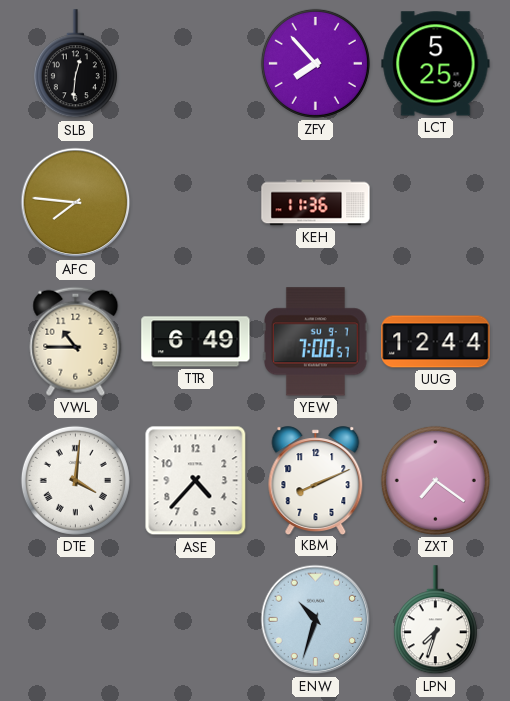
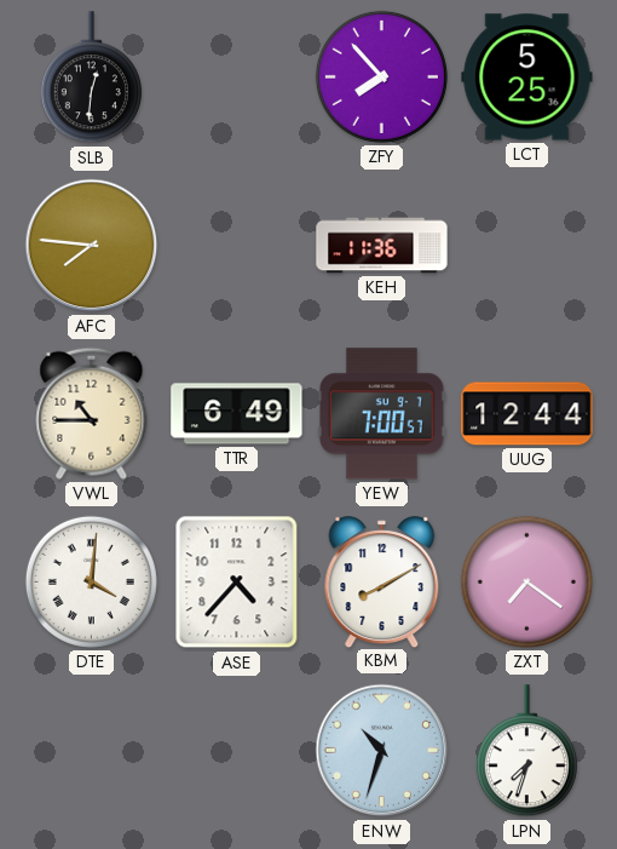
KBM: 8:11 -> 8:10 (382, 581)
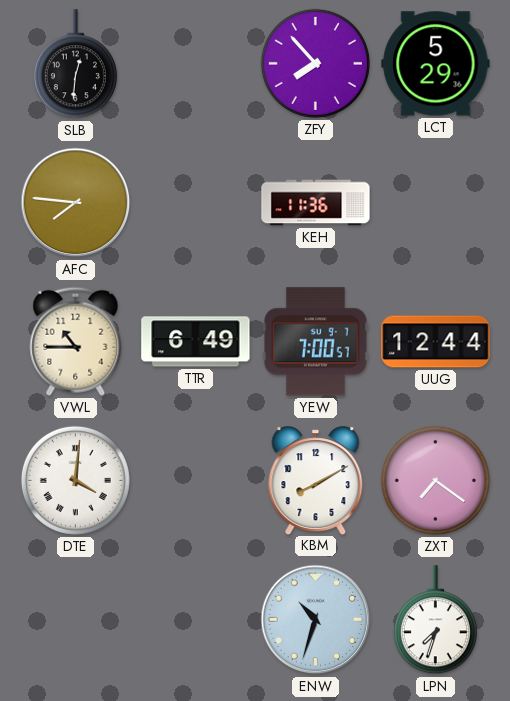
LCT: 5:25 -> 5:29 (436, 64)
ASE: 4:37 -> none (237, 583)
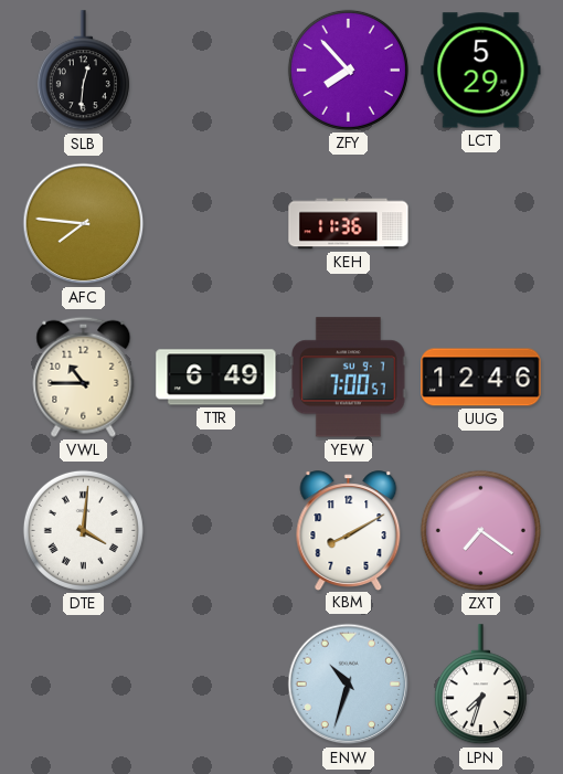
UUG: 12:44 -> 12:46 (481, 378)
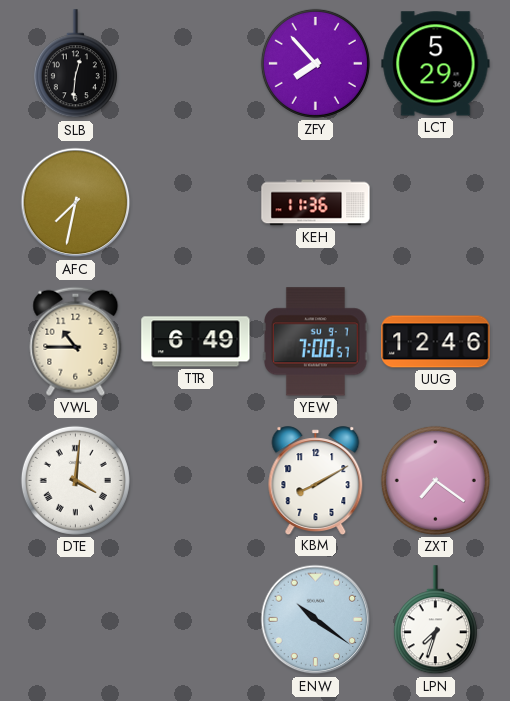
AFC: 7:46 -> 7:32 (76, 203)
ENW: 10:33 -> 10:21 (316, 620)
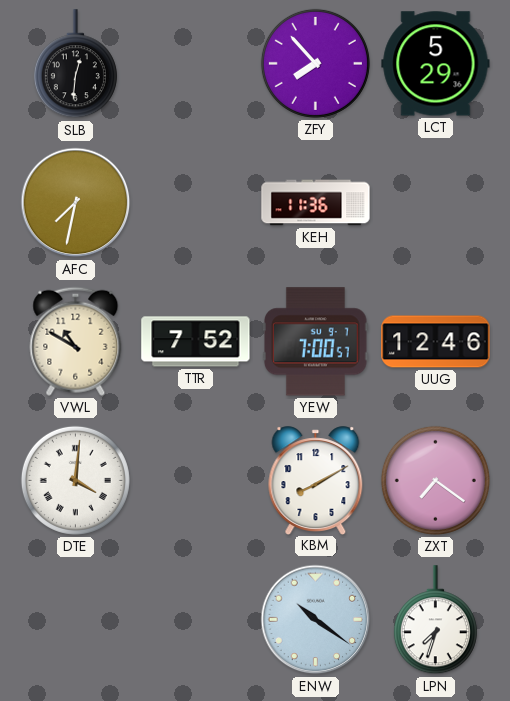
VWL: 10:45 -> 10:50 (76, 341)
TTR: 6:49 -> 7:52 (196, 342)
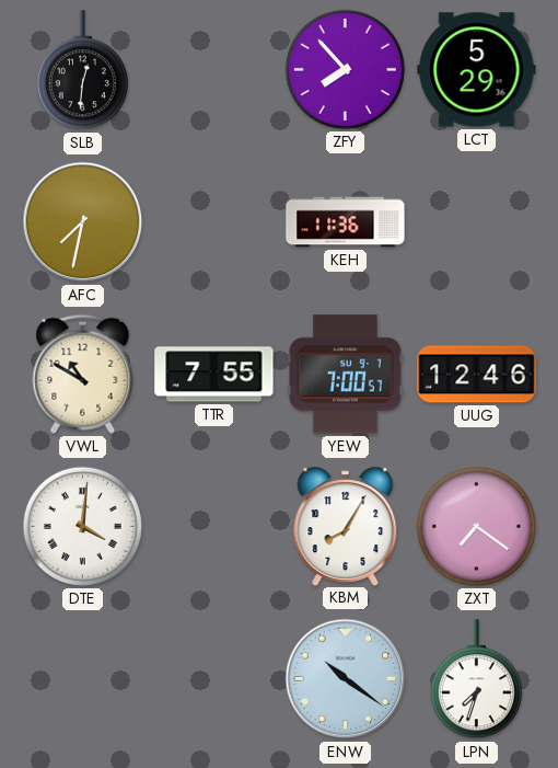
TTR: 7:52 -> 7:55 (214, 375)
KBM: 8:10 -> 8:05 (346, 526)
